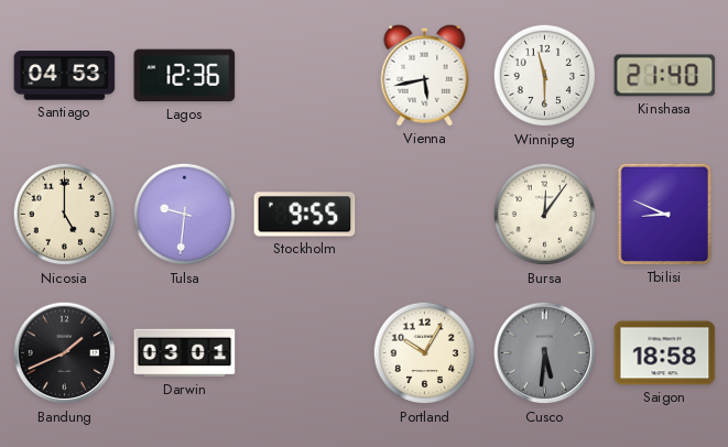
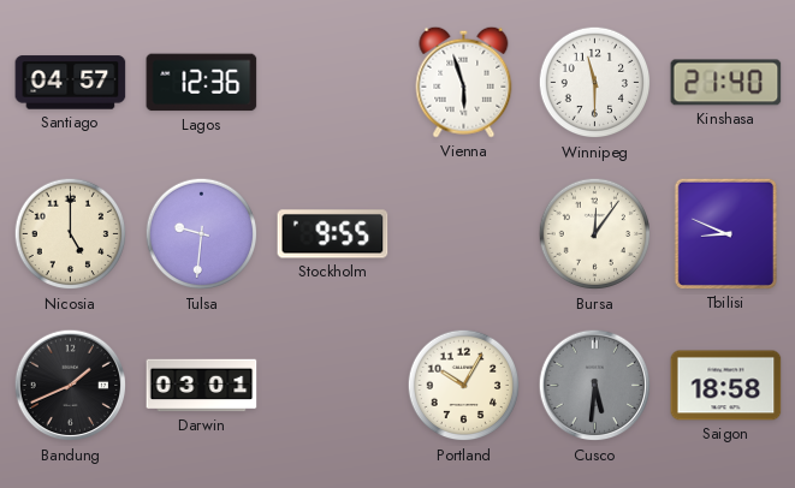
Santiago: 04:53 -> 04:57 (71, 83)
Vienna: 5:43 -> 5:57 (464, 82)
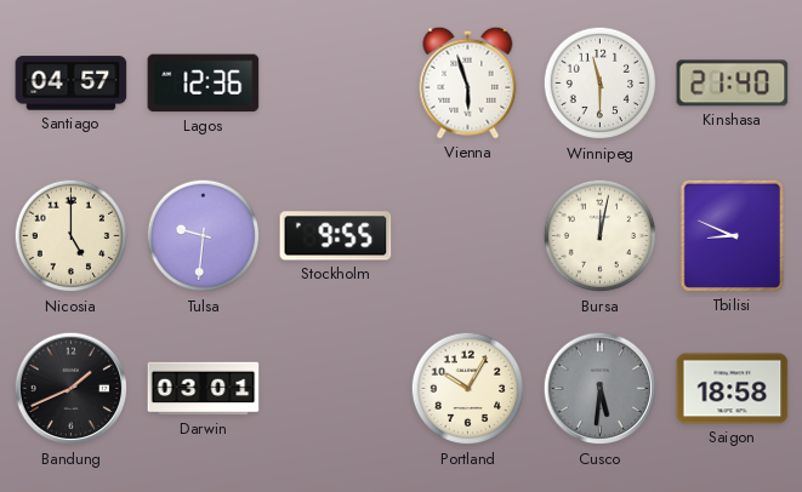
Bursa: 12:06 -> 12:02 (601, 236)
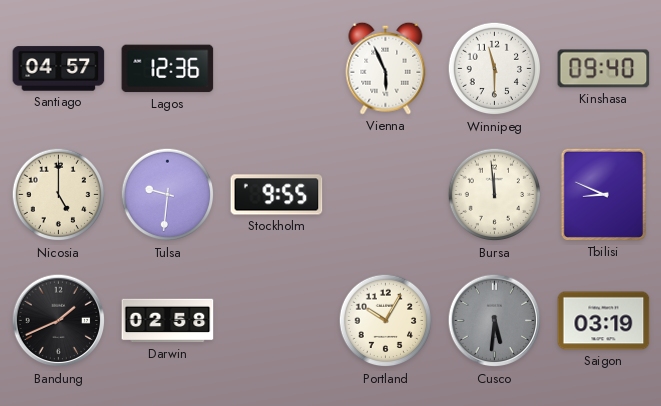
Vienna: 5:57 -> 5:56 (386, 68)
Kinshasa: 21:40 -> 09:40 (604, 69)
Bursa: 12:02 -> 11:59 (495, 195)
Darwin: 03:01 -> 02:58 (168, 321)
Saigon: 18:58 -> 03:19 (604, 321)
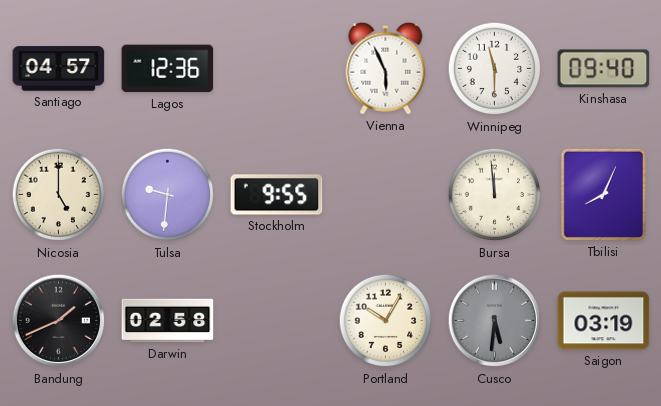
Tbilisi: 8:49 -> 8:04 (603, 194)
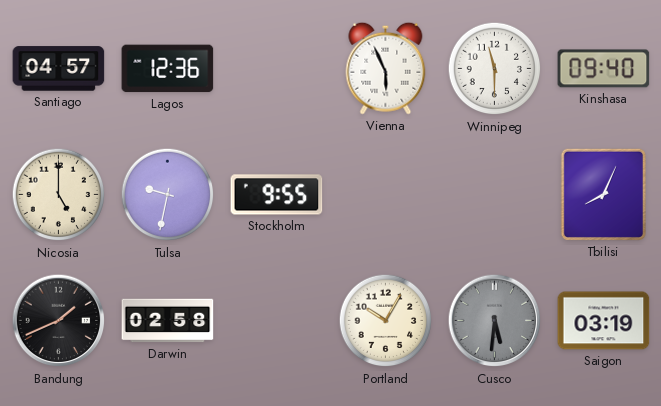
Tulsa: 9:31 -> 9:32 (168, 195)
Bursa: 11:59 -> none (495, 195)
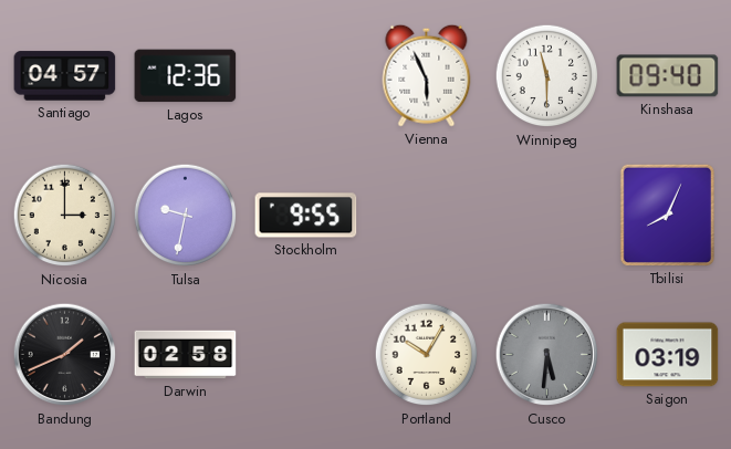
Nicosia: 5:00 -> 3:00 (65, 216)
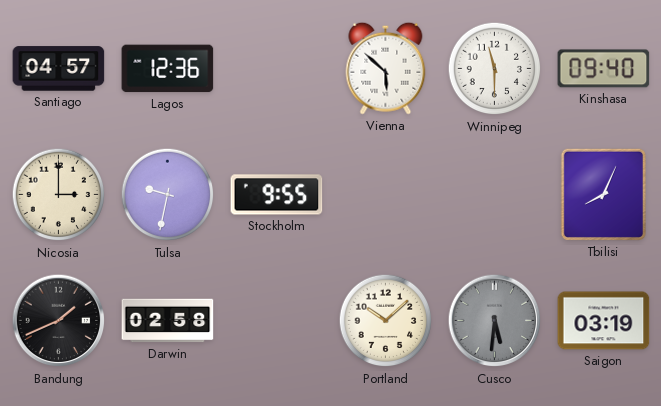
Vienna: 5:56 -> 5:52 (386, 68)
Portland: 10:05 -> 10:08 (386, 321)
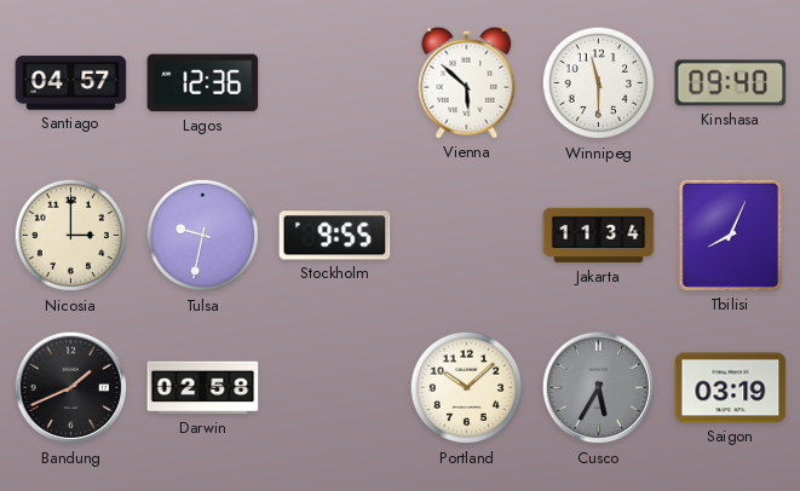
Jakarta: none -> 11:34 (599, 236)
Cusco: 5:31 -> 5:35 (599, 388)
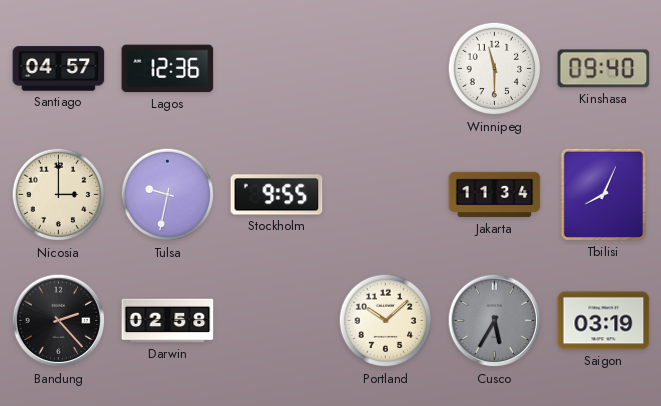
Vienna: 5:52 -> none (467, 82)
Bandung: 1:41 -> 2:23 (59, 321)
